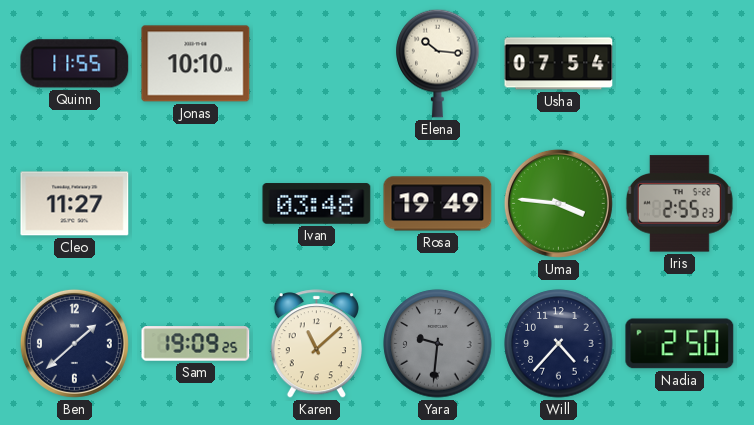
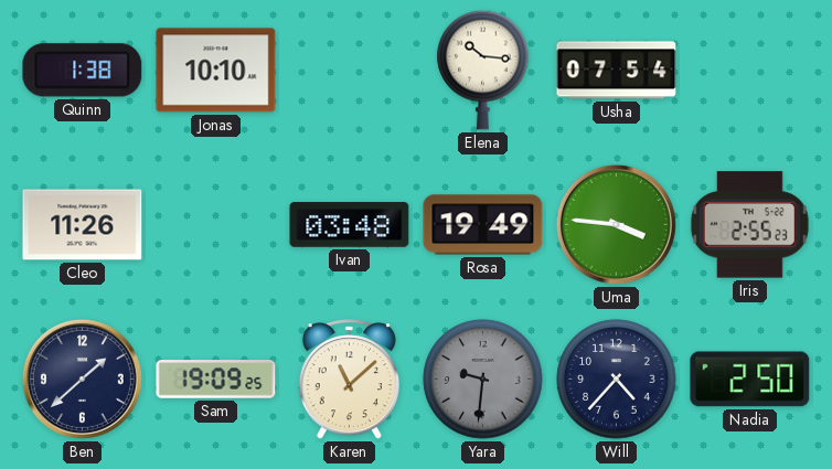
Quinn: 11:55 -> 1:38 (83, 71)
Cleo: 11:27 -> 11:26 (83, 225)
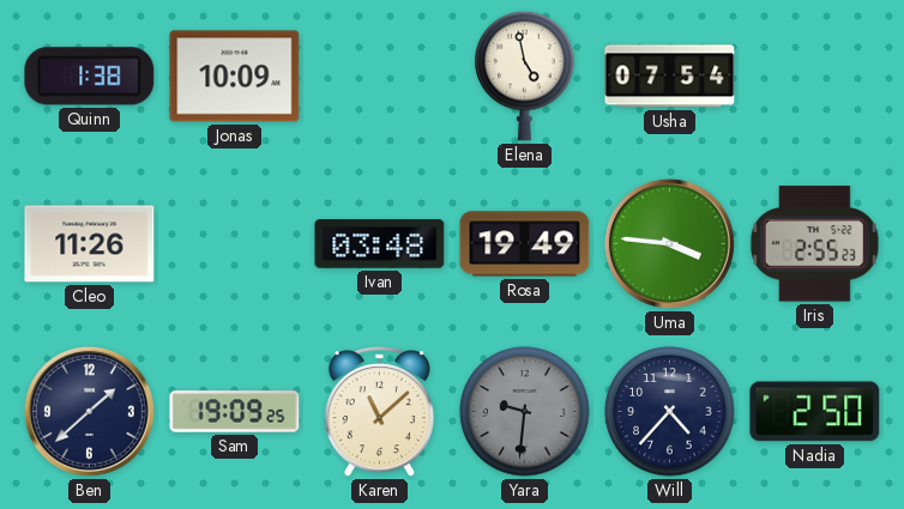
Jonas: 10:10 -> 10:09 (235, 77)
Elena: 10:16 -> 4:58 (525, 75)
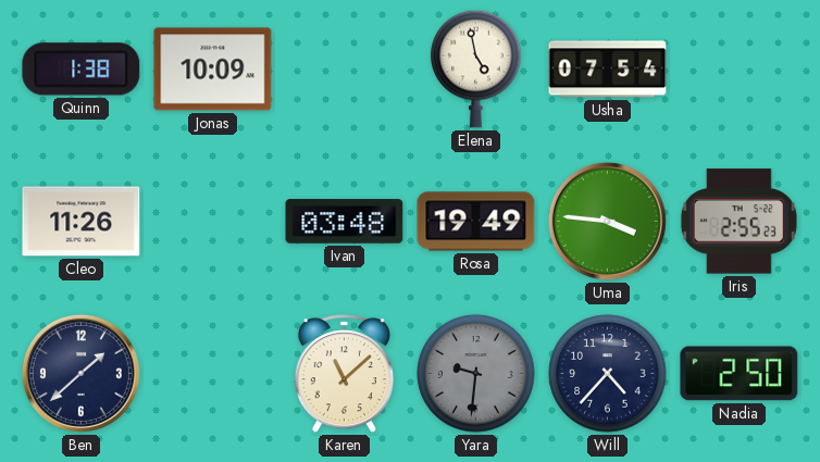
Sam: 19:09 -> none (235, 412)
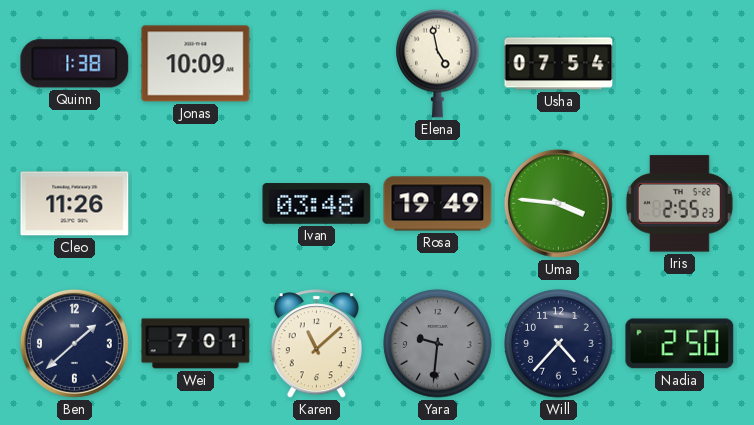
Wei: none -> 7:01 (196, 344)
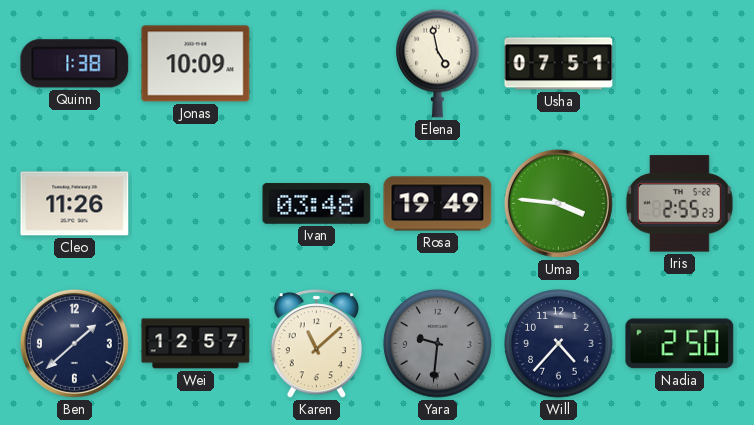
Usha: 07:54 -> 07:51 (559, 64)
Wei: 7:01 -> 12:57 (196, 344)
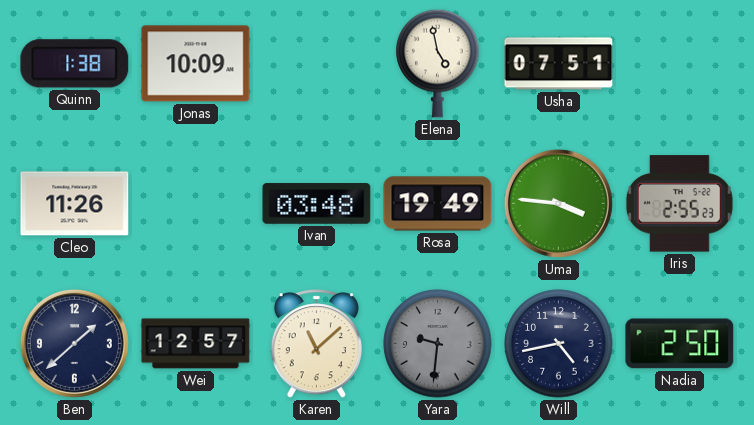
Will: 4:37 -> 4:43 (559, 344)
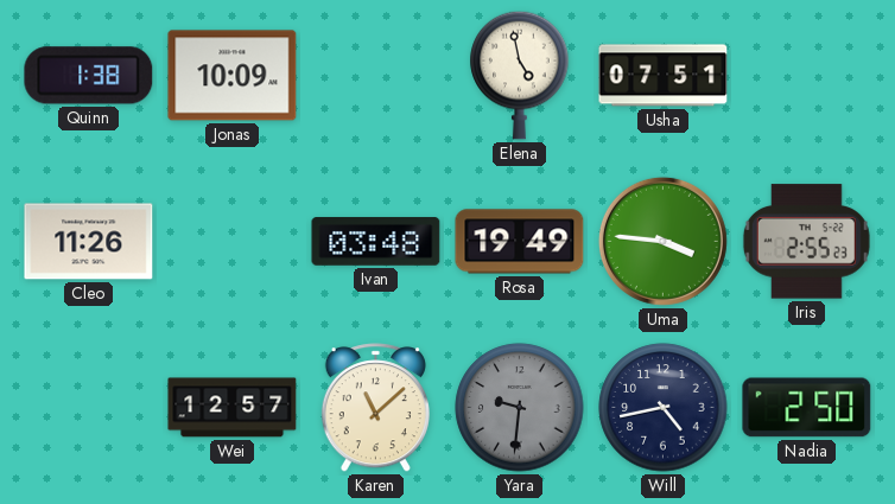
Ben: 1:38 -> none (74, 343)
